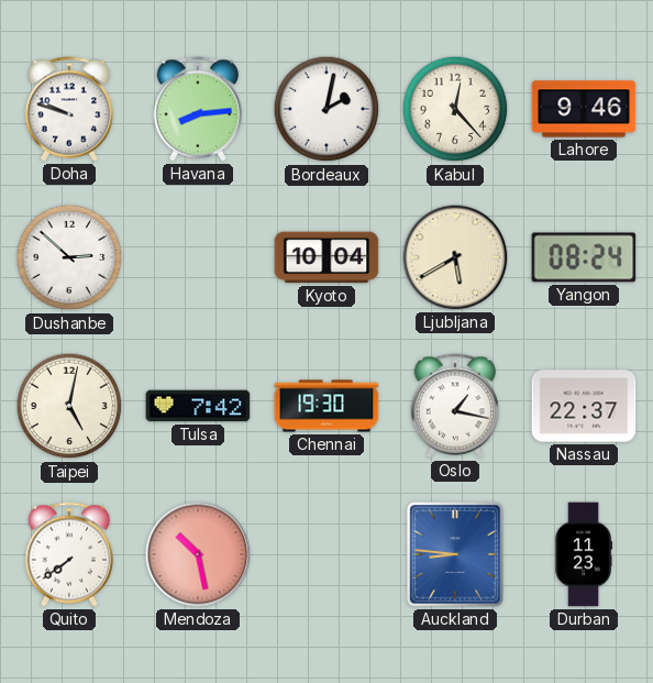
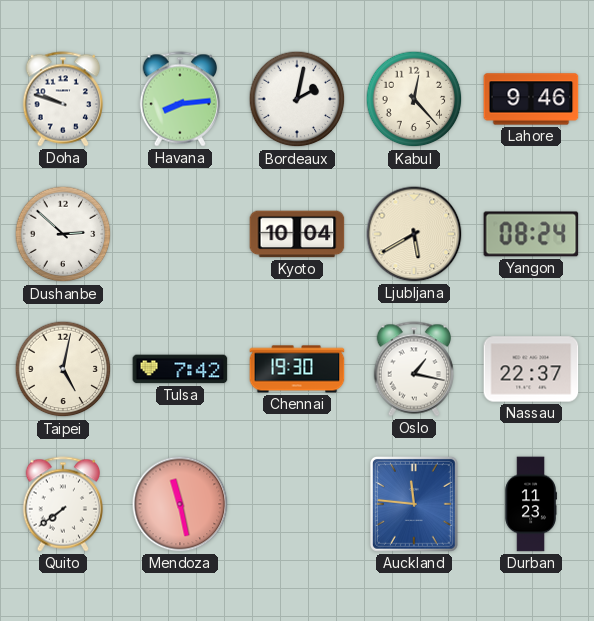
Mendoza: 10:28 -> 11:28 (180, 504)
Auckland: 8:46 -> 11:46 (414, 504)
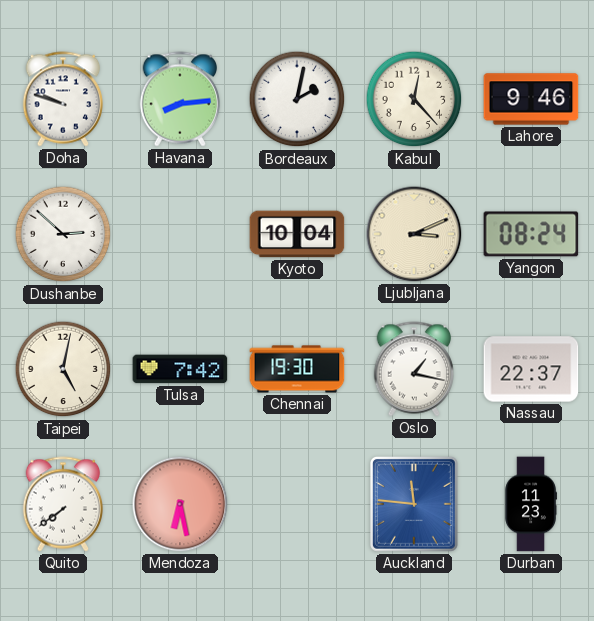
Ljubljana: 5:40 -> 3:11 (414, 234)
Mendoza: 11:28 -> 6:28 (180, 504)
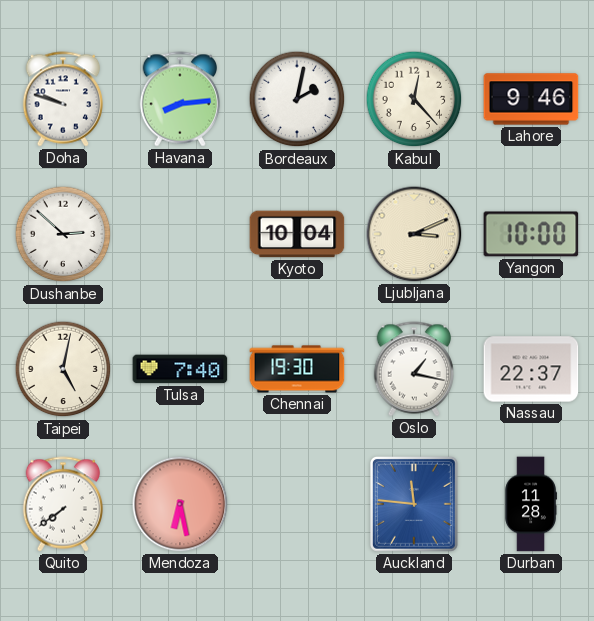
Yangon: 08:24 -> 10:00 (531, 234)
Tulsa: 7:42 -> 7:40 (180, 369)
Durban: 11:23 -> 11:28 (531, 504)
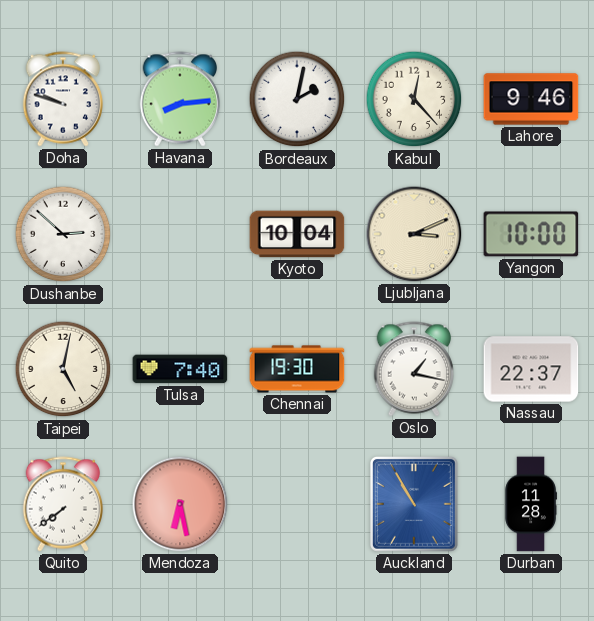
Auckland: 11:46 -> 10:55 (414, 504)
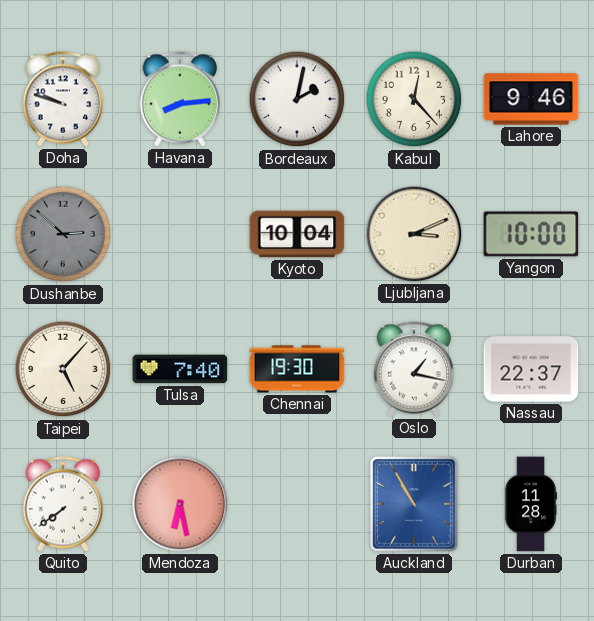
Dushanbe dial: white -> grey (63, 234)
Taipei: 5:02 -> 5:07 (63, 369)
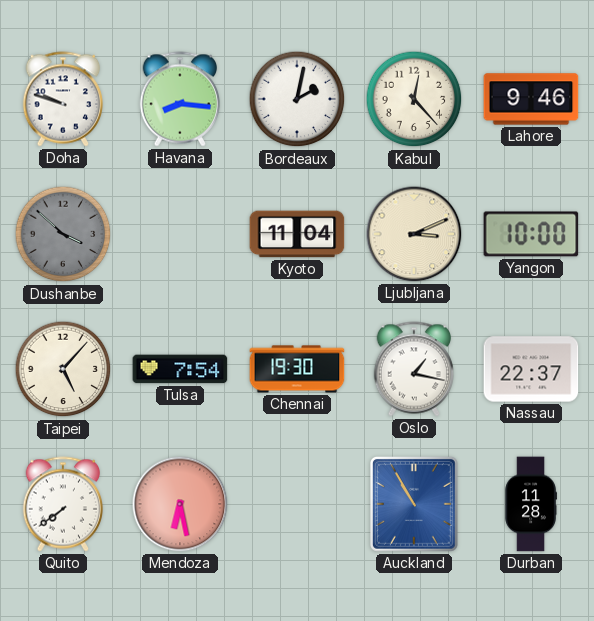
Havana: 8:14 -> 8:16 (179, 99)
Dushanbe: 2:52 -> 3:52 (63, 234)
Kyoto: 10:04 -> 11:04 (297, 234)
Tulsa: 7:40 -> 7:54 (180, 369)
